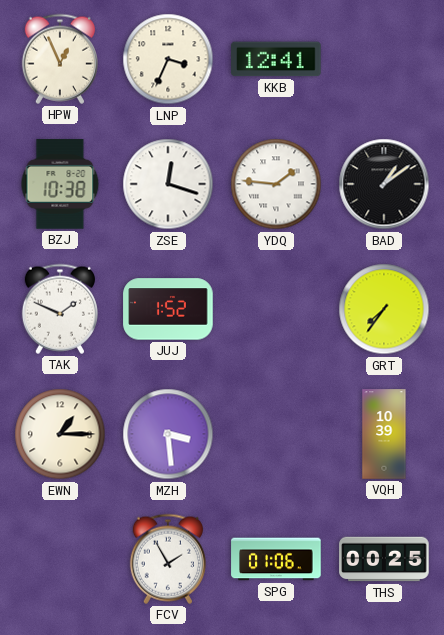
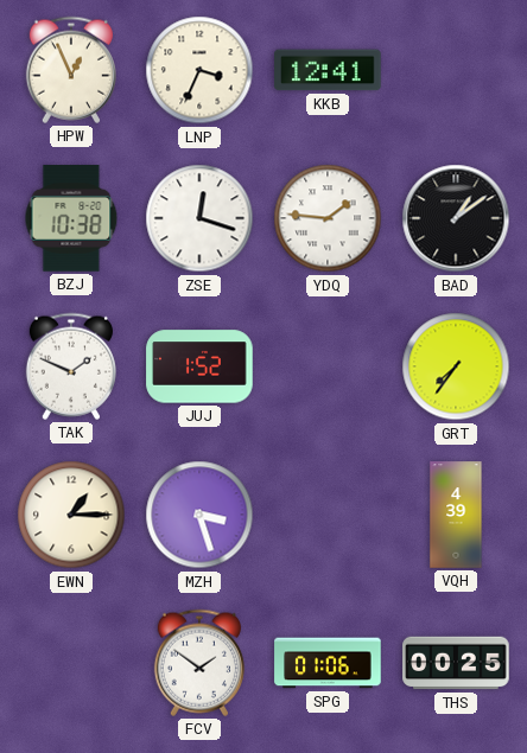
MZH: 3:29 -> 3:27 (199, 515)
VQH: 10:39 -> 4:39 (456, 515)
FCV: 1:55 -> 1:51 (199, 663)
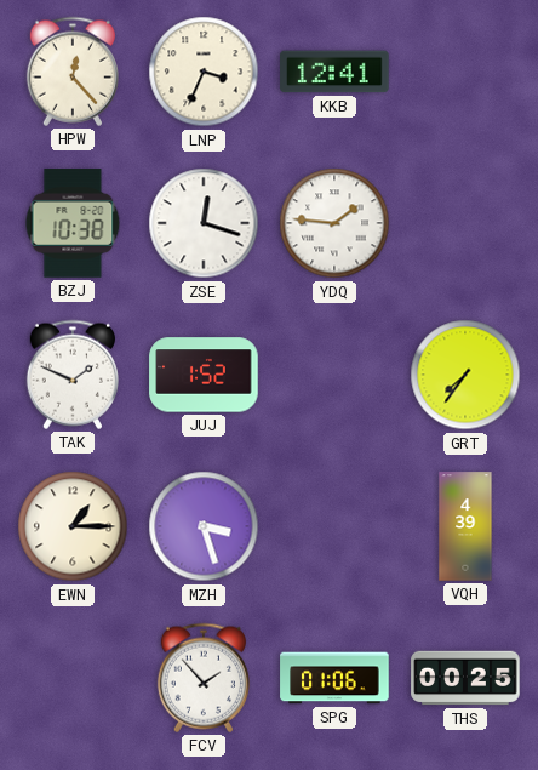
HPW: 12:56 -> 12:23 (73, 72)
BAD: 1:09 -> none (456, 218)
FCV: 1:51 -> 1:53 (204, 678)
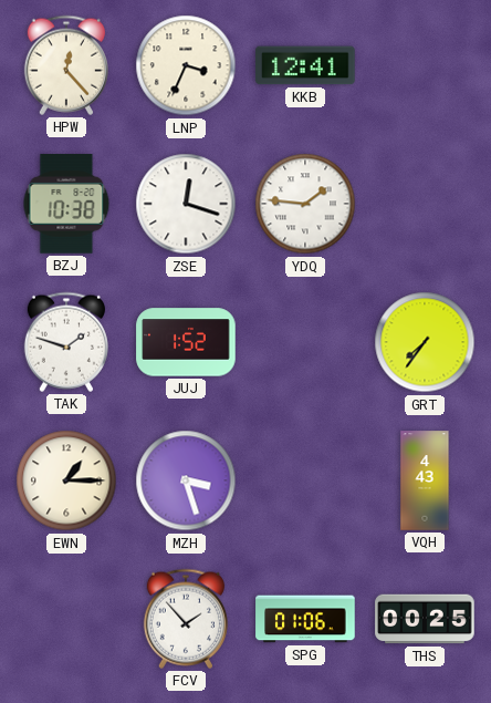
TAK: 1:49 -> 1:48 (66, 342)
VQH: 4:39 -> 4:43 (425, 480)
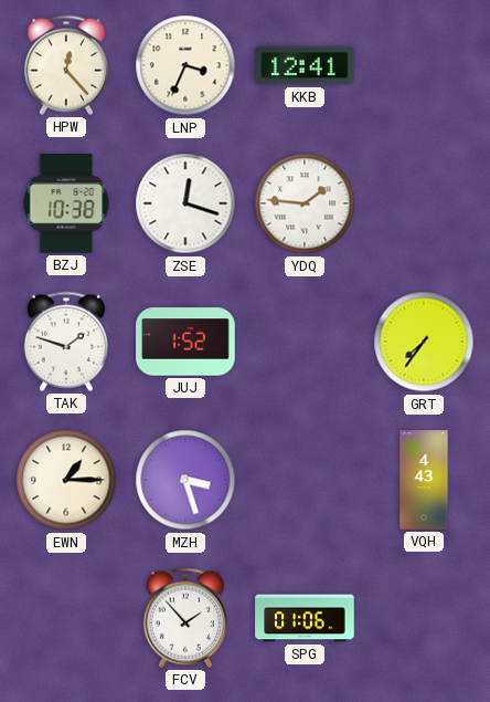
THS: 00:25 -> none (425, 619)
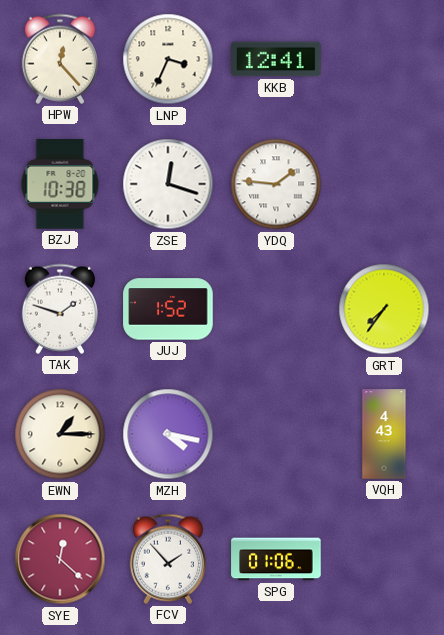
MZH: 3:27 -> 4:17 (168, 434)
SYE: none -> 12:22 (60, 559)
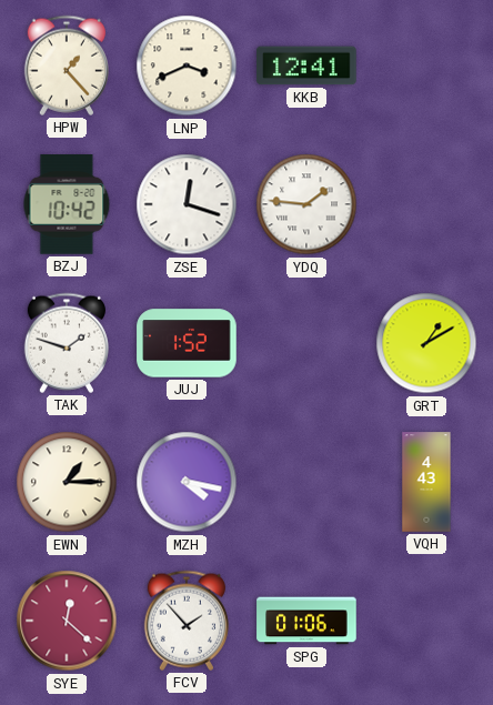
HPW: 12:23 -> 1:23 (67, 66)
LNP: 3:34 -> 3:41 (187, 66)
BZJ: 10:38 -> 10:42 (67, 204)
GRT: 7:36 -> 1:10 (426, 343)
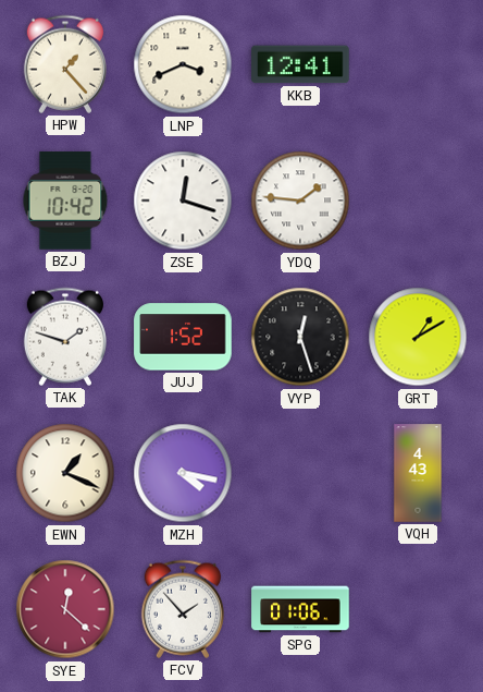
VYP: none -> 12:27 (300, 337)
EWN: 1:15 -> 1:19 (65, 473)
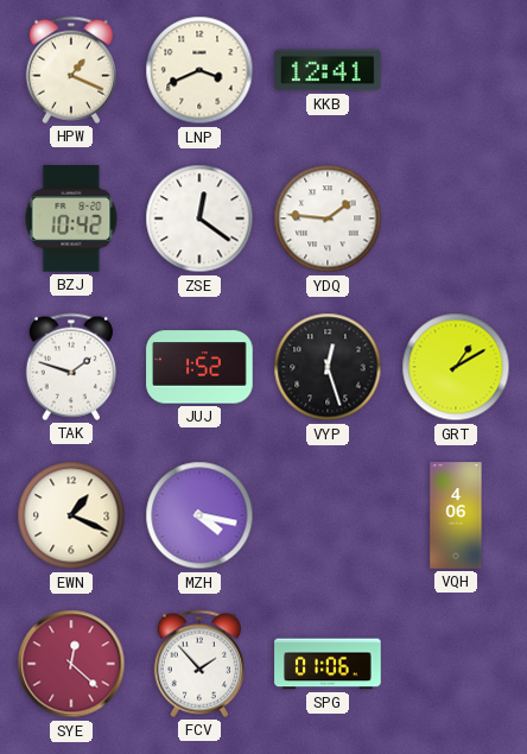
HPW: 1:23 -> 1:19 (71, 70)
ZSE: 12:18 -> 12:21 (199, 218)
VQH: 4:43 -> 4:06 (456, 515)
